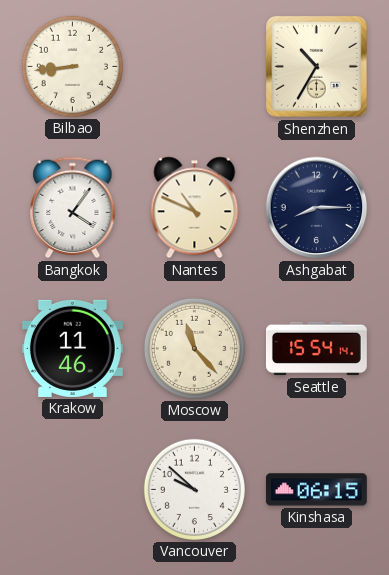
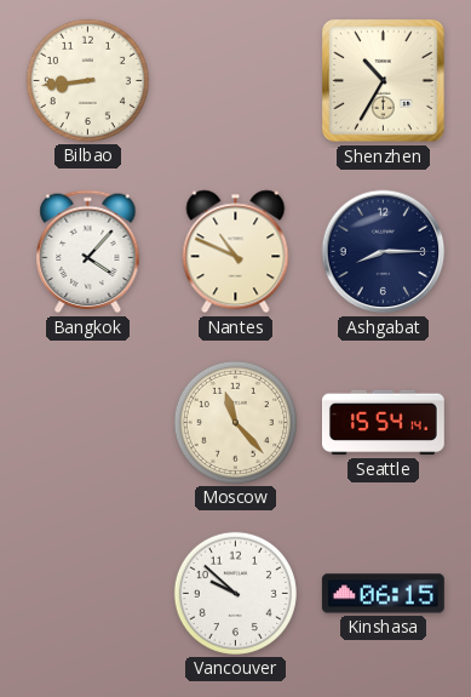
Bangkok: 4:06 -> 4:07 (88, 252)
Krakow: 11:46 -> none (72, 348)
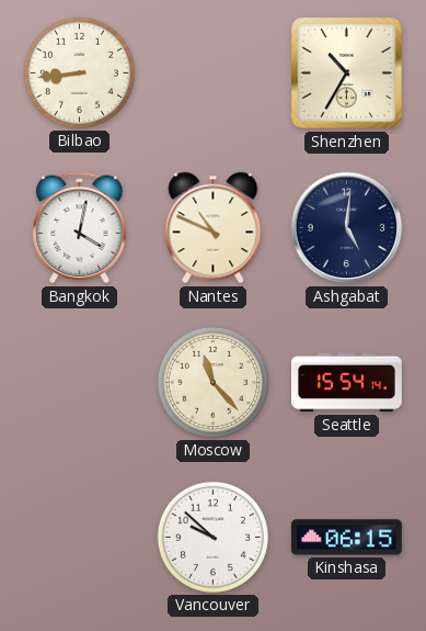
Bangkok: 4:07 -> 4:02 (80, 228)
Ashgabat: 8:15 -> 5:01 (347, 228)
